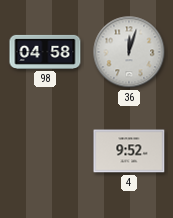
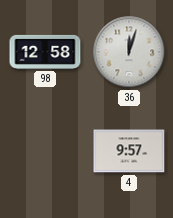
98: 04:58 -> 12:58 (45, 52)
4: 9:52 -> 9:57 (129, 151)
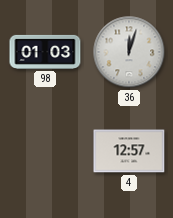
98: 12:58 -> 01:03 (45, 52)
4: 9:57 -> 12:57 (129, 151)
